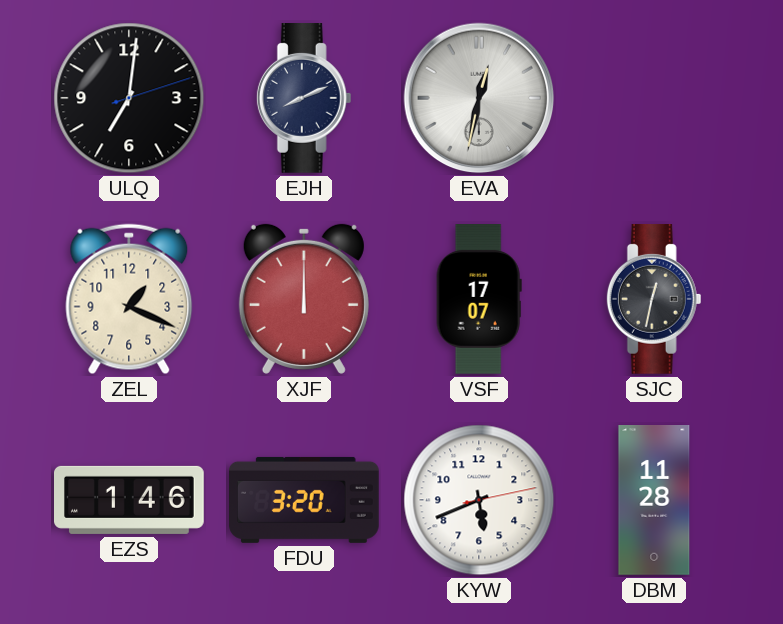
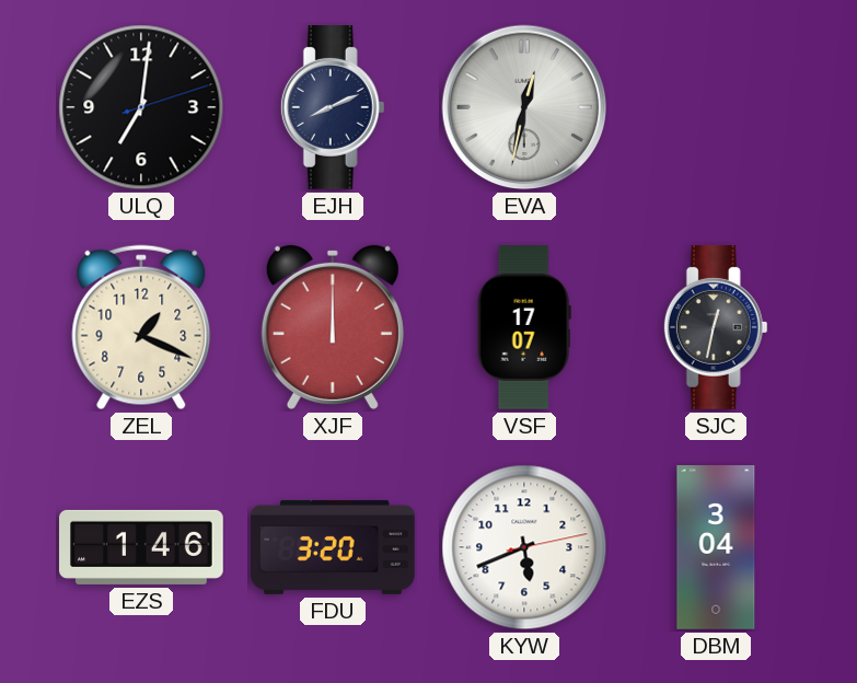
DBM: 11:28 -> 3:04 (716, 548)
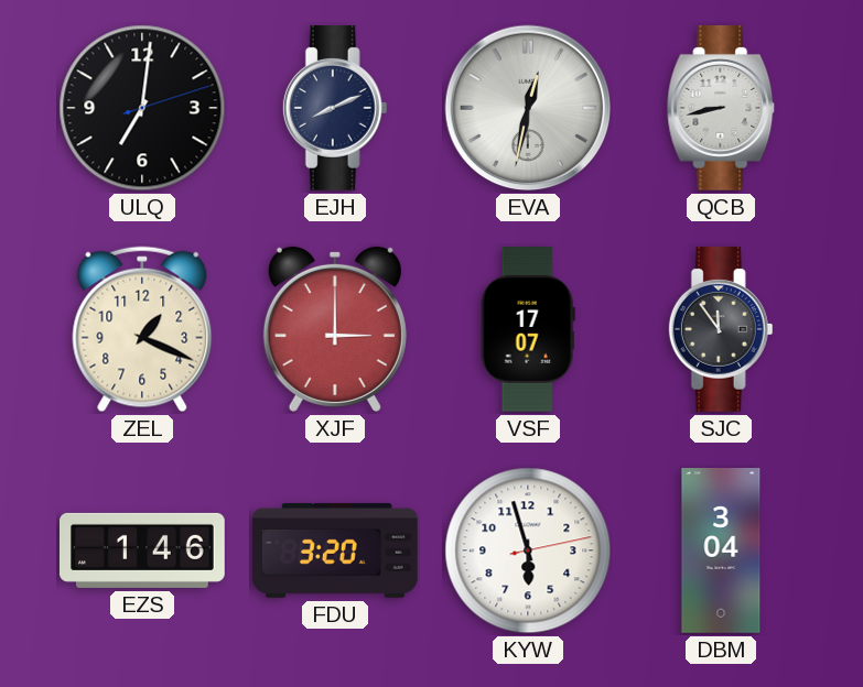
QCB: none -> 8:43 (721, 109)
XJF: 12:00 -> 3:00 (335, 329)
SJC: 12:32 -> 11:54 (721, 330)
KYW: 5:41 -> 5:57 (528, 550)
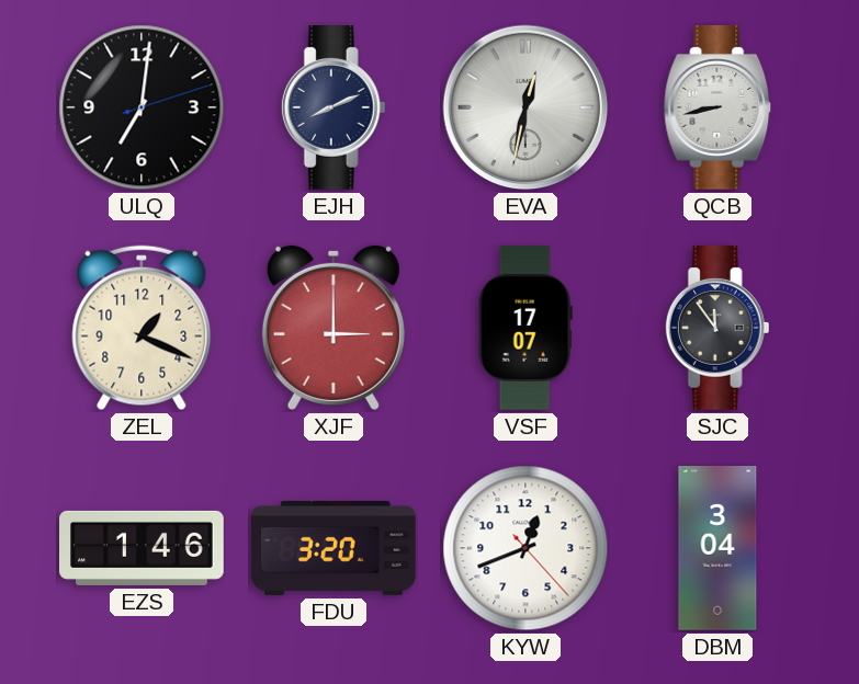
KYW: 5:57 -> 12:41 (525, 548)
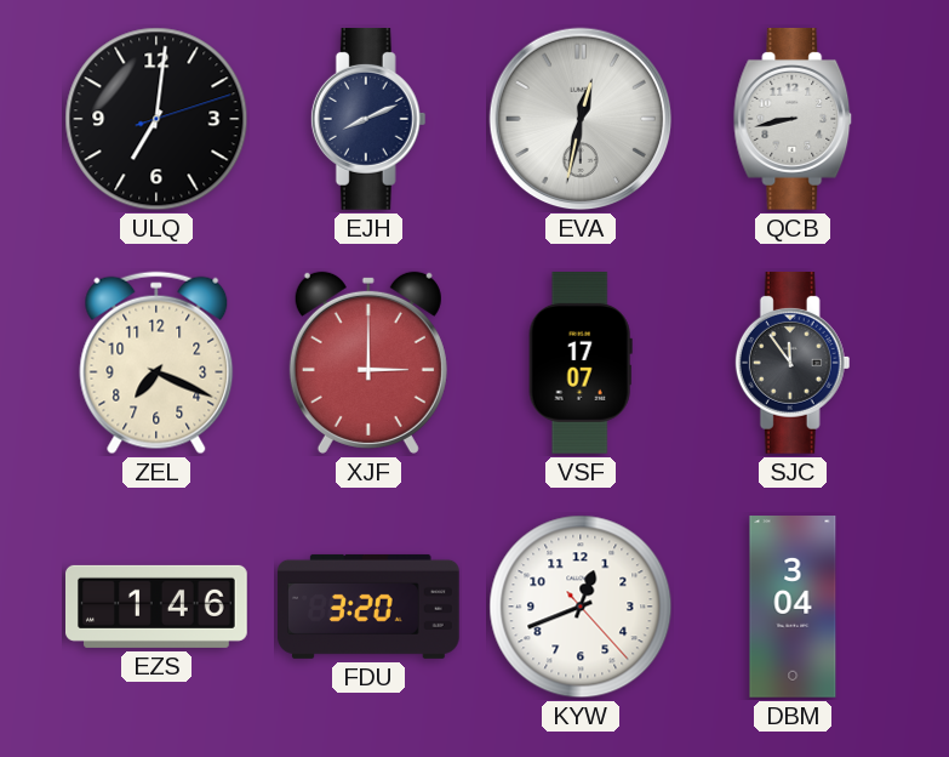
ZEL: 1:19 -> 7:19 (156, 363)
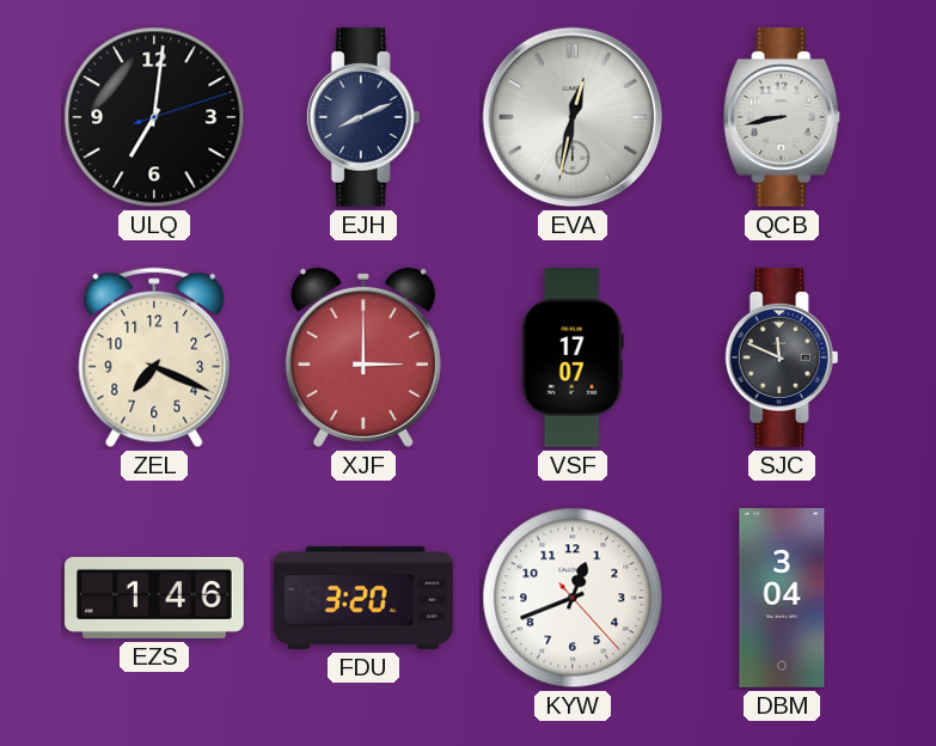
SJC: 11:54 -> 11:49 (782, 359)
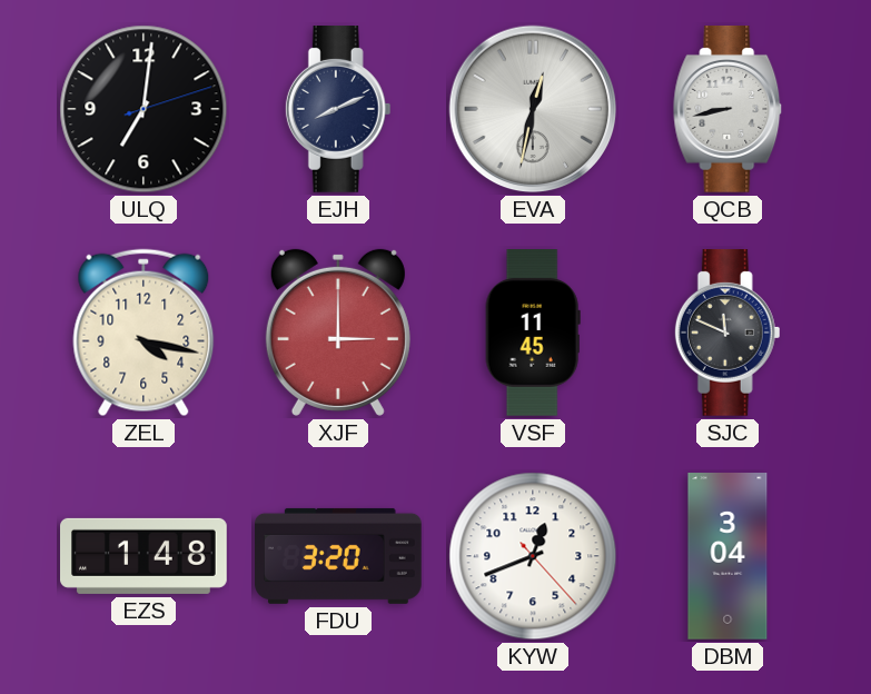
ZEL: 7:19 -> 4:17 (143, 333)
VSF: 17:07 -> 11:45 (533, 334)
EZS: 1:46 -> 1:48 (145, 556)
